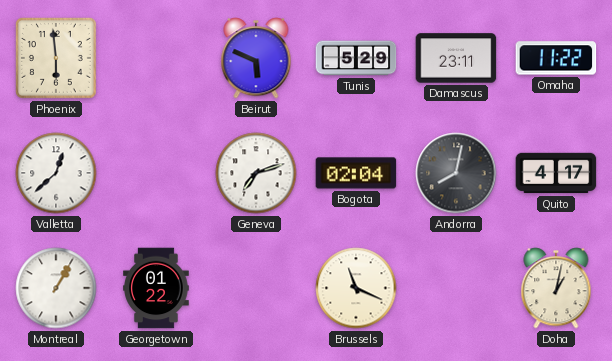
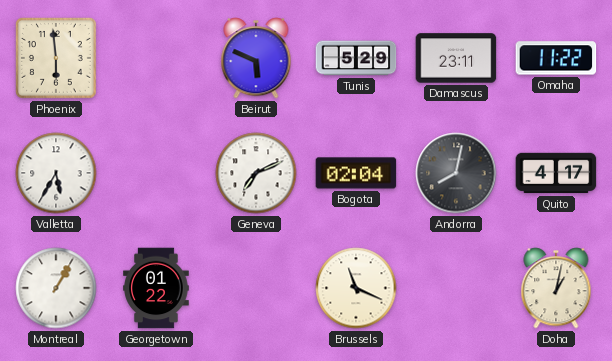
Valletta: 12:38 -> 5:35 (56, 173)
Geneva: 7:12 -> 7:11 (256, 173)
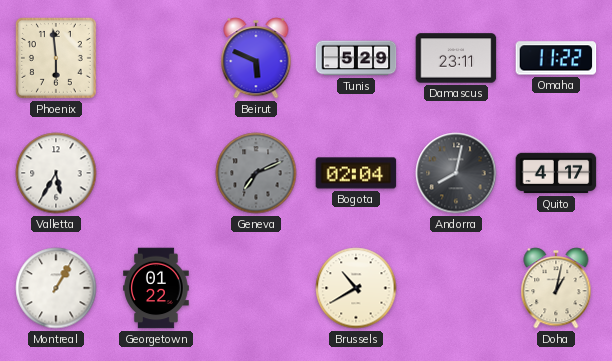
Geneva dial: white -> grey (256, 173)
Brussels: 11:19 -> 10:40 (356, 288)
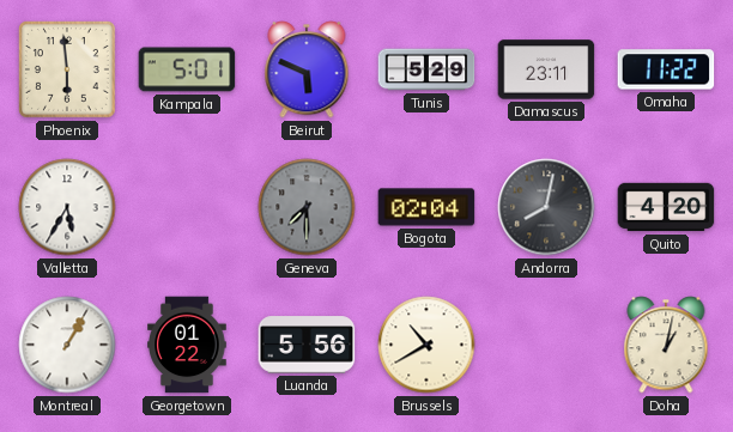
Kampala: none -> 5:01 (187, 69)
Geneva: 7:11 -> 7:30 (307, 207)
Quito: 4:17 -> 4:20 (666, 207)
Luanda: none -> 5:56 (307, 345)
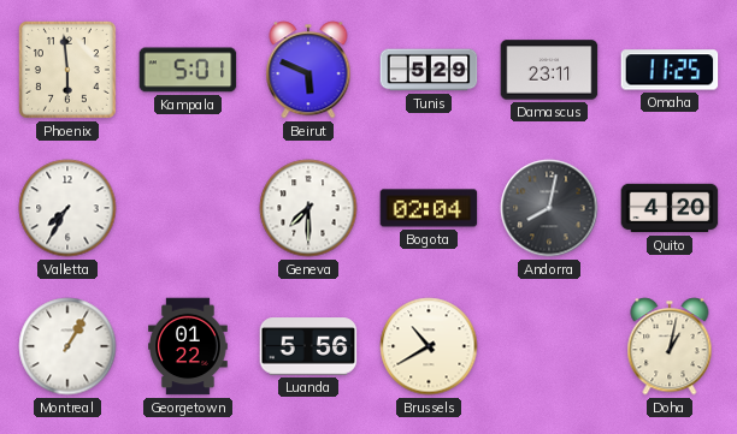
Omaha: 11:22 -> 11:25 (670, 70)
Valletta: 5:35 -> 7:35 (67, 208)
Geneva dial: grey -> white (308, 208)
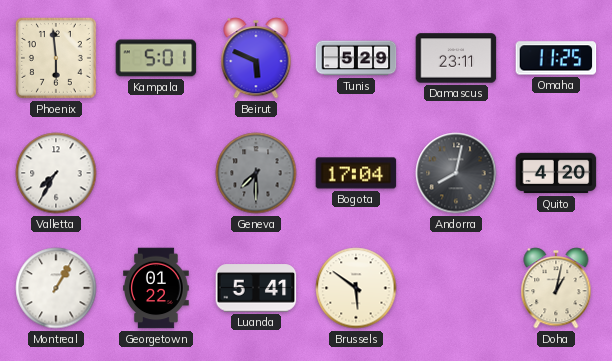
Geneva dial: white -> grey (256, 173)
Bogota: 02:04 -> 17:04 (356, 173)
Luanda: 5:56 -> 5:41 (256, 288)
Brussels: 10:40 -> 5:51 (356, 288)
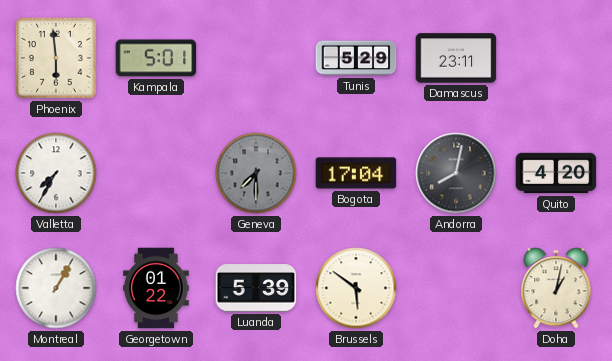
Beirut: 5:49 -> none (256, 58)
Omaha: 11:25 -> none (556, 58)
Luanda: 5:41 -> 5:39 (256, 288)
